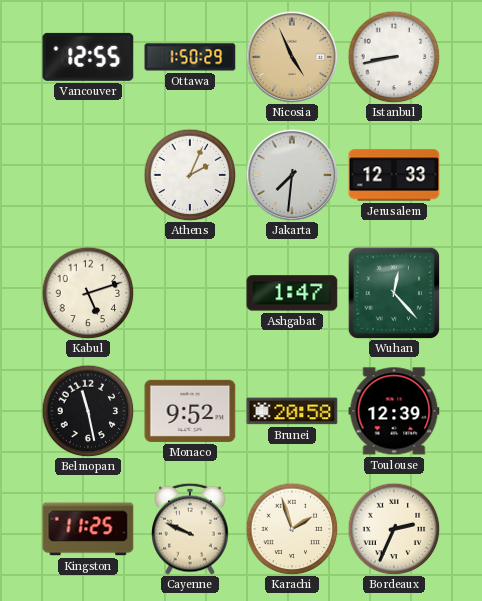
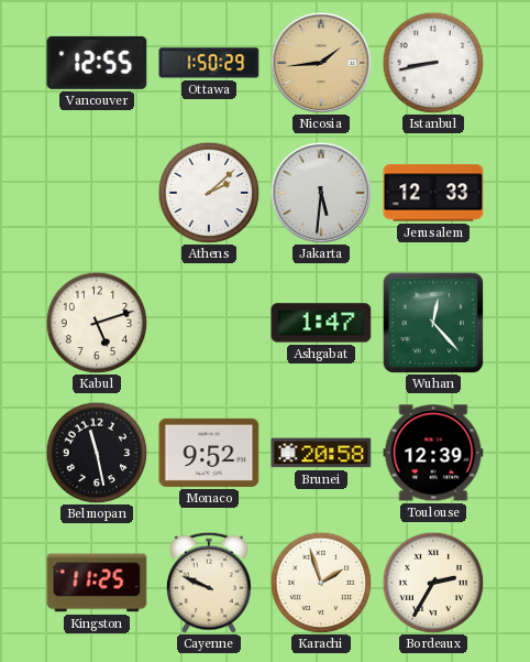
Nicosia: 4:56 -> 1:44 (321, 63)
Athens: 2:04 -> 2:08 (209, 193)
Jakarta: 7:31 -> 5:31 (321, 193)
Bordeaux: 2:34 -> 2:35 (433, 583)
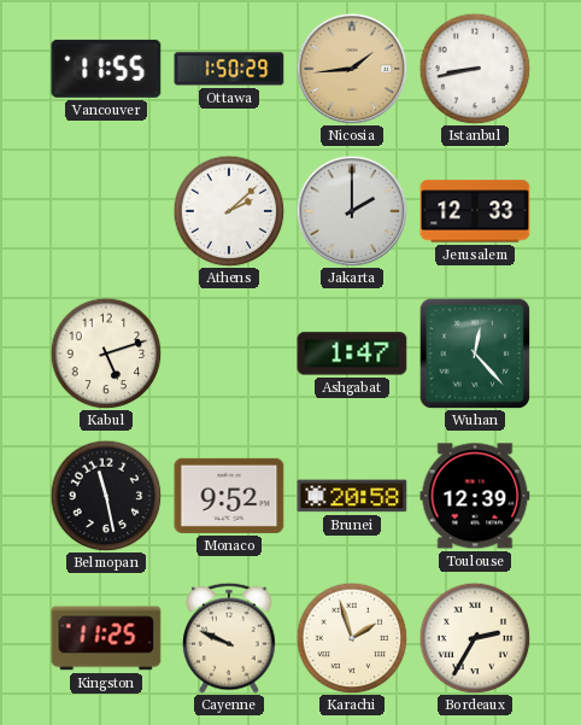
Vancouver: 12:55 -> 11:55 (106, 69)
Jakarta: 5:31 -> 2:00 (352, 211)
